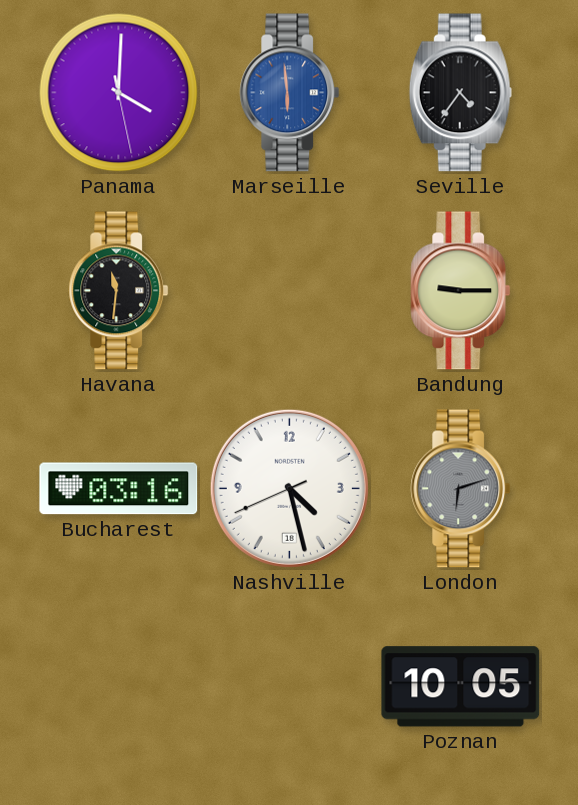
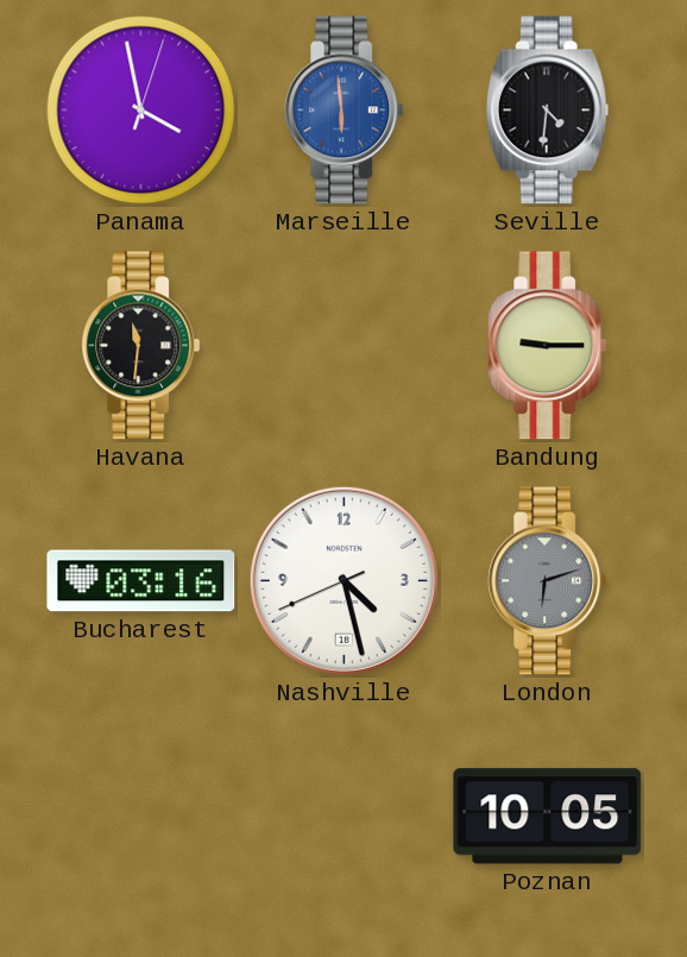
Panama: 4:00 -> 3:58 (141, 111)
Seville: 4:36 -> 4:31 (547, 111)
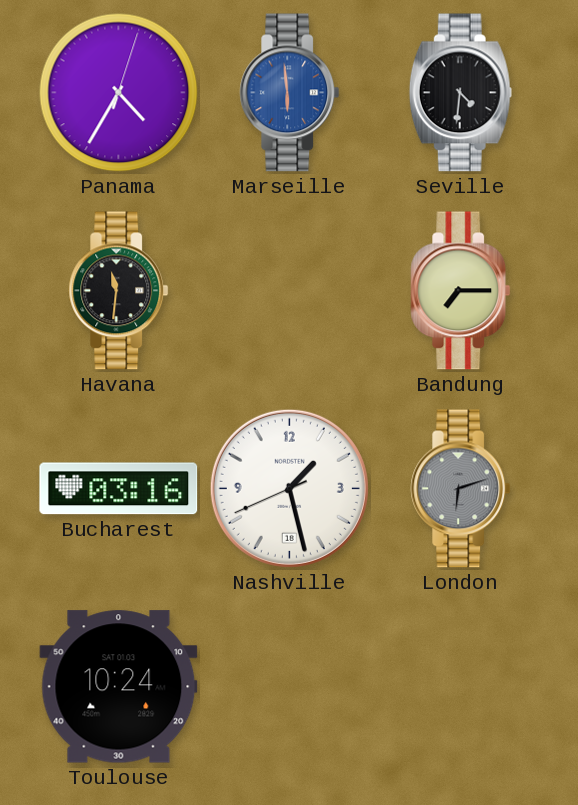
Panama: 3:58 -> 4:35 (119, 93)
Bandung: 9:15 -> 7:15 (461, 291)
Nashville: 4:27 -> 1:27 (289, 488)
Toulouse: none -> 10:24 (119, 687)
Poznan: 10:05 -> none (548, 817)
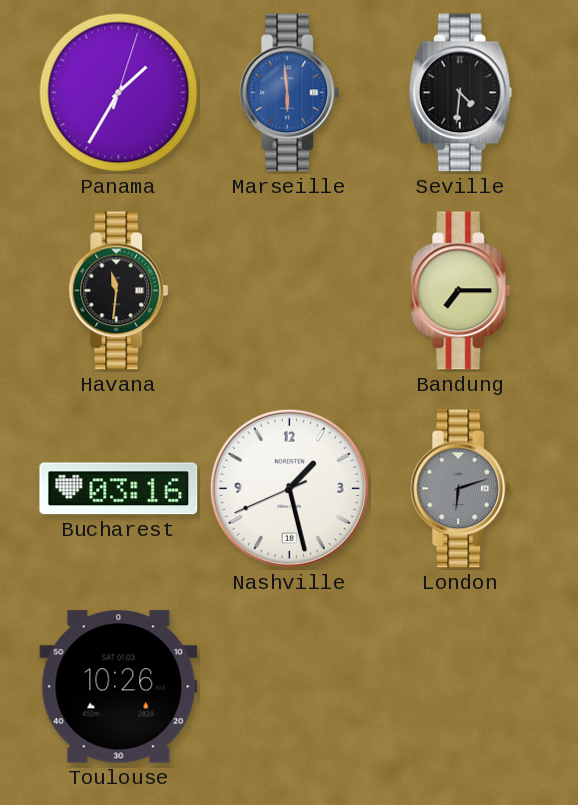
Panama: 4:35 -> 1:35 (119, 93)
Toulouse: 10:24 -> 10:26 (119, 687)
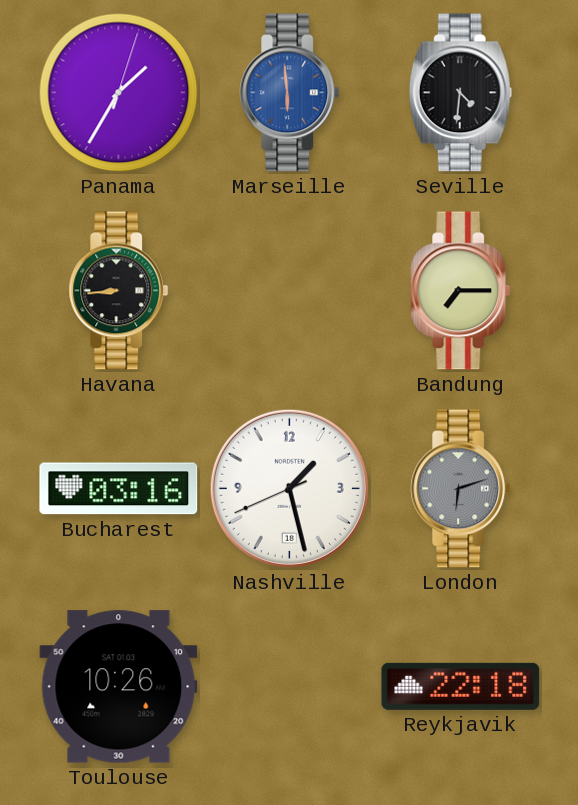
Havana: 11:31 -> 8:44 (119, 291)
Reykjavik: none -> 22:18 (461, 686)
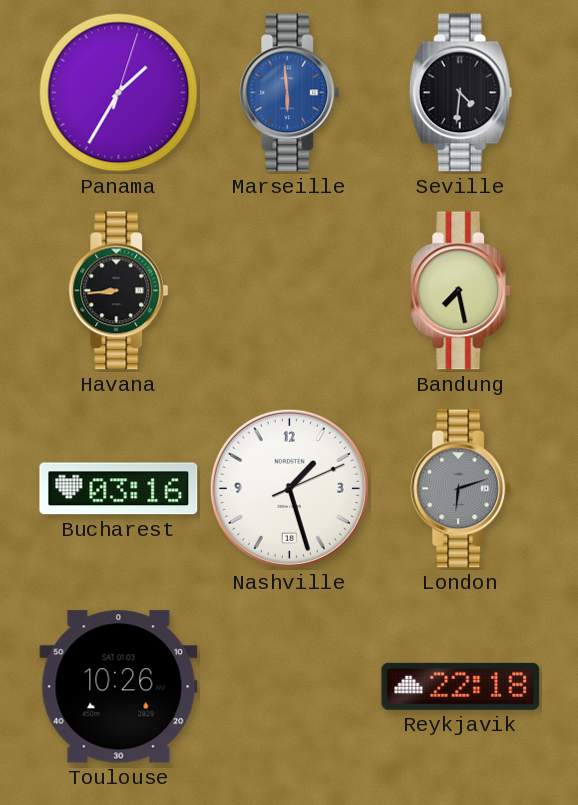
Bandung: 7:15 -> 7:28 (461, 291)
Nashville: 1:27:41 -> 1:27:11 (289, 488)
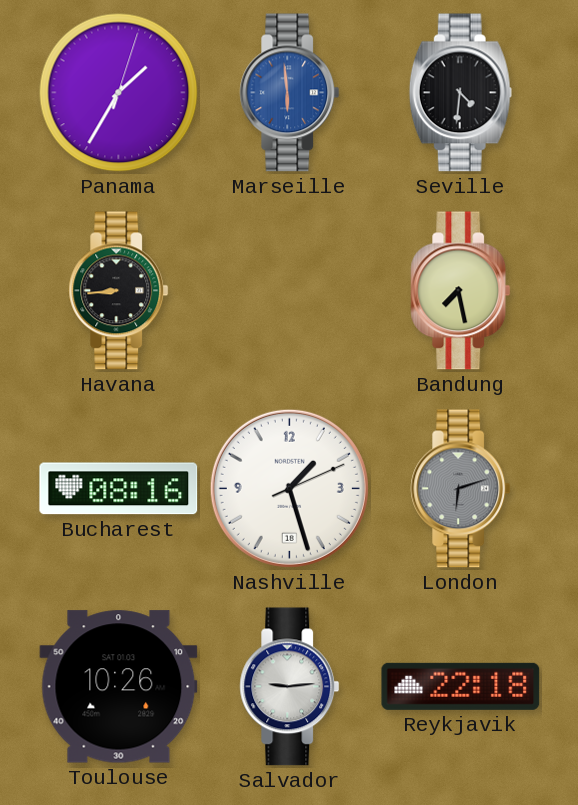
Bucharest: 03:16 -> 08:16 (119, 489)
Salvador: none -> 9:14 (290, 687)
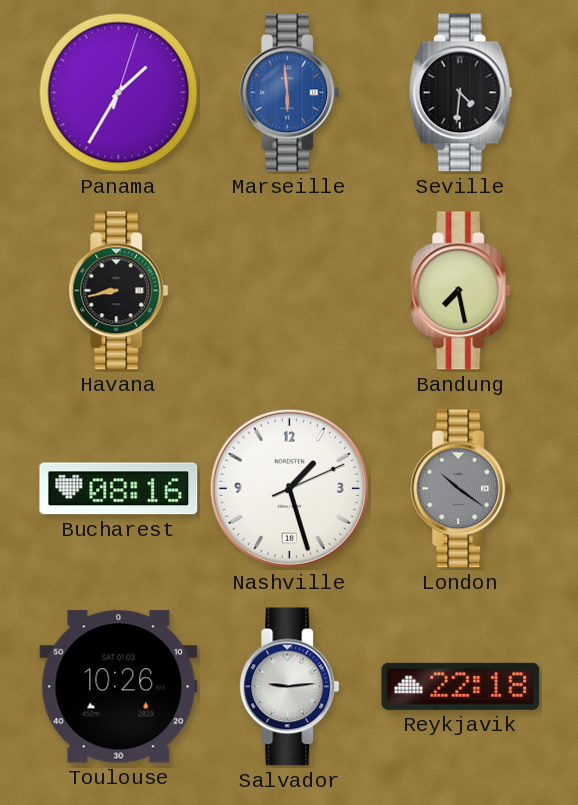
Havana: 8:44 -> 8:43 (119, 291)
London: 6:12 -> 10:21 (461, 489)
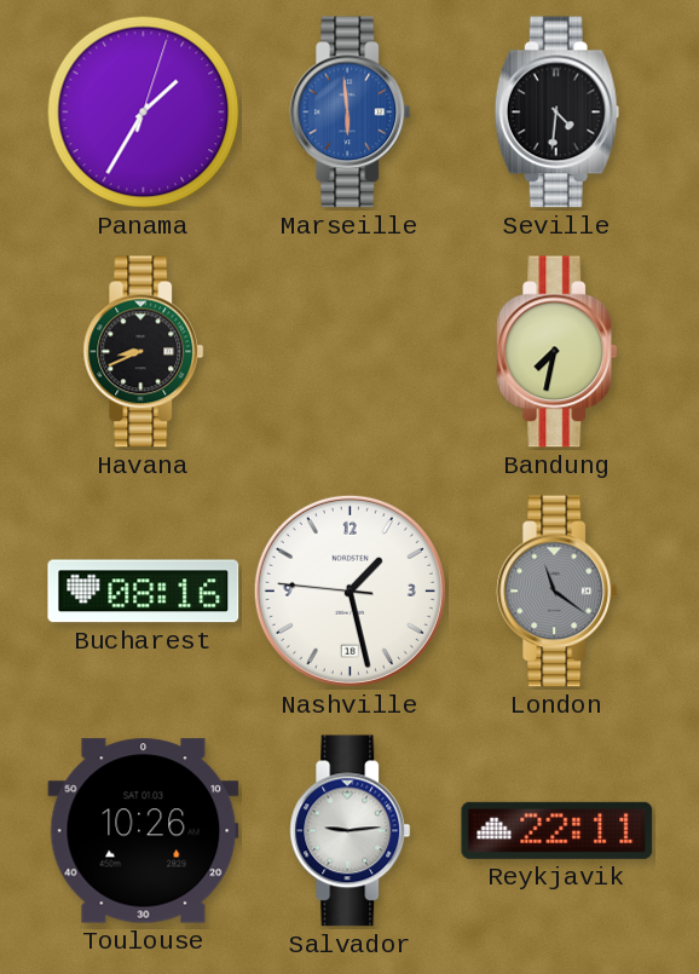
Havana: 8:43 -> 8:41 (144, 352)
Bandung: 7:28 -> 7:32 (558, 352)
Nashville: 1:27:11 -> 1:27:46 (349, 590)
London: 10:21 -> 11:21 (558, 592)
Reykjavik: 22:18 -> 22:11 (558, 830)
